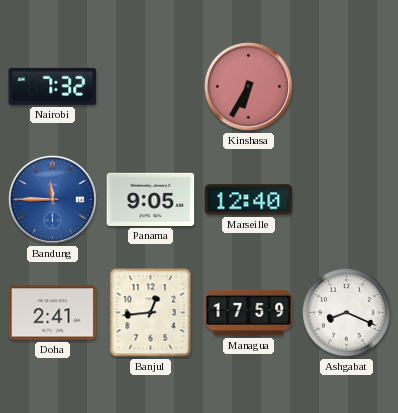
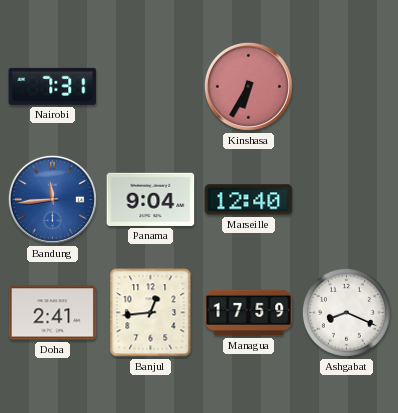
Nairobi: 7:32 -> 7:31 (53, 86)
Bandung: 11:45 -> 11:44 (52, 199)
Panama: 9:05 -> 9:04 (151, 199)
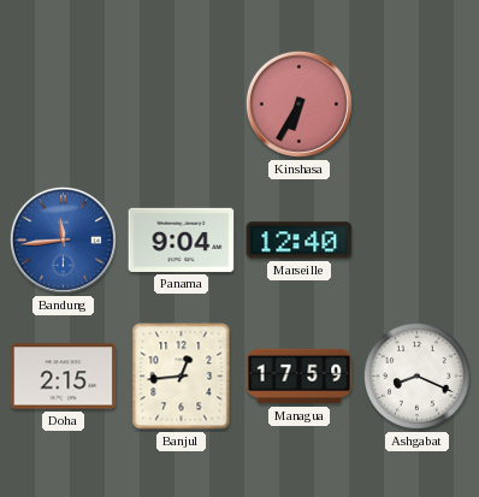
Nairobi: 7:31 -> none (53, 86)
Doha: 2:41 -> 2:15 (64, 377)
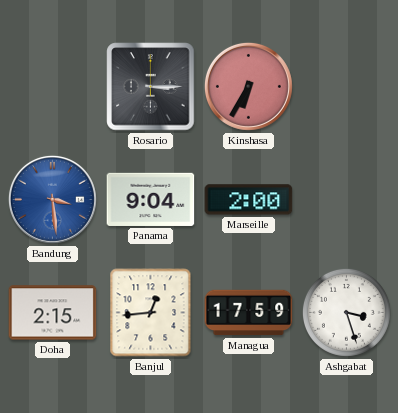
Rosario: none -> 3:15 (151, 87)
Bandung: 11:44 -> 3:29 (52, 199)
Marseille: 12:40 -> 2:00 (249, 200)
Ashgabat: 8:19 -> 3:27 (346, 312)
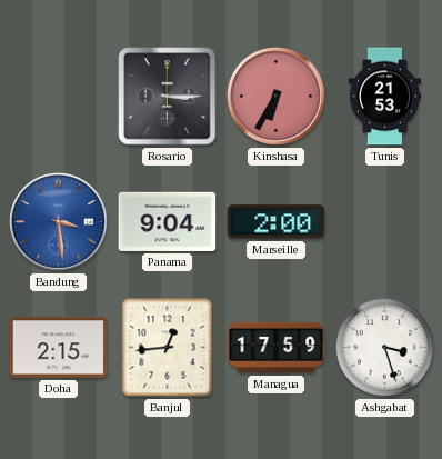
Tunis: none -> 21:53 (384, 97)
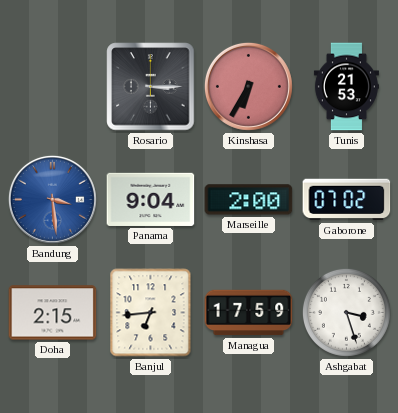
Gaborone: none -> 07:02 (347, 200)
Banjul: 12:44 -> 6:44 (151, 313)
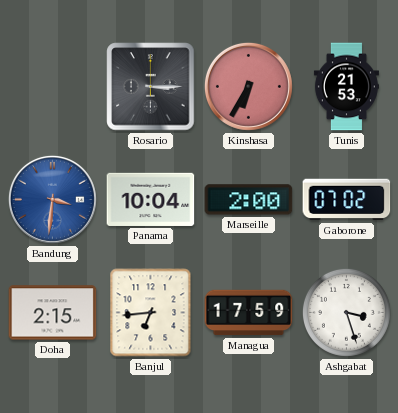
Bandung: 3:29 -> 3:31 (52, 199)
Panama: 9:04 -> 10:04 (151, 199)
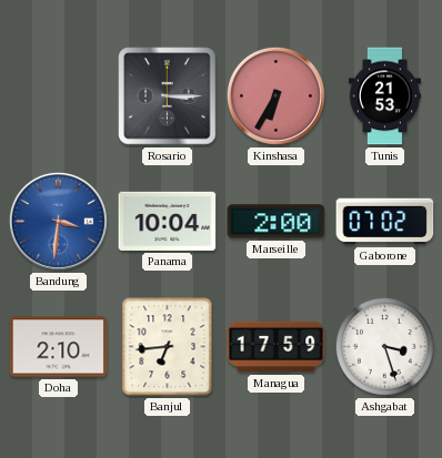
Doha: 2:15 -> 2:10 (59, 347)
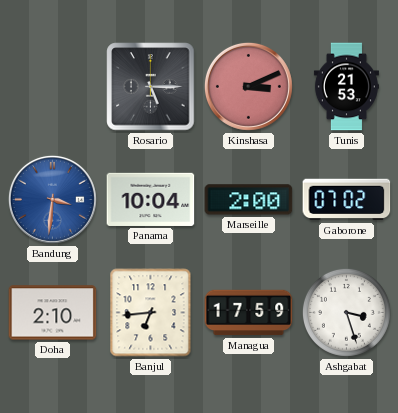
Rosario: 3:15 -> 5:15 (151, 87)
Kinshasa: 6:35 -> 3:11 (248, 86)
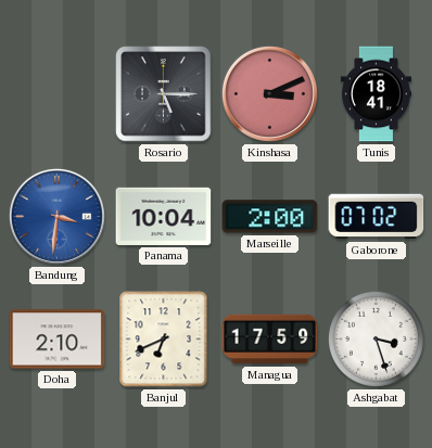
Tunis: 21:53 -> 18:41 (376, 94)
Banjul: 6:44 -> 6:41 (164, 340)
